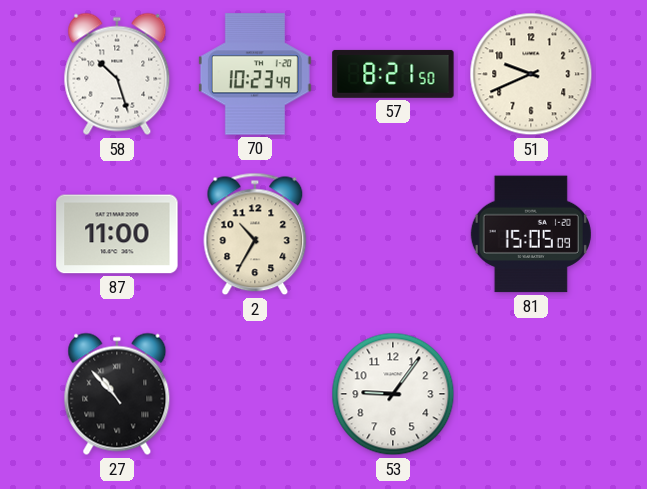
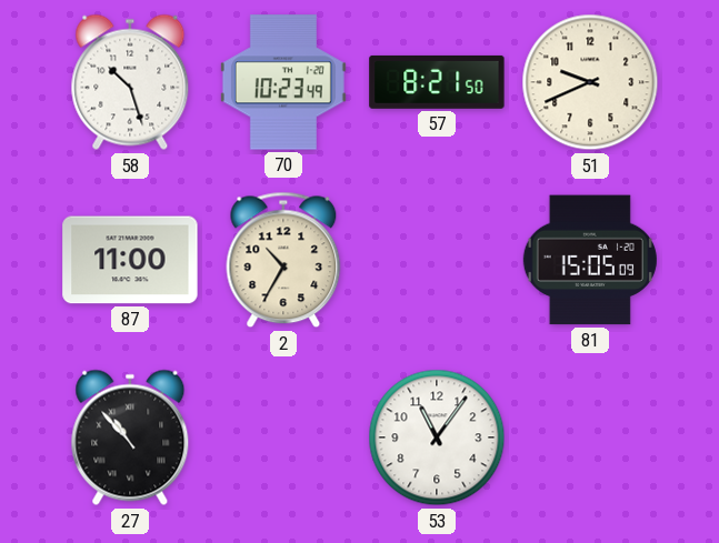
53: 9:06 -> 11:06 (437, 438)
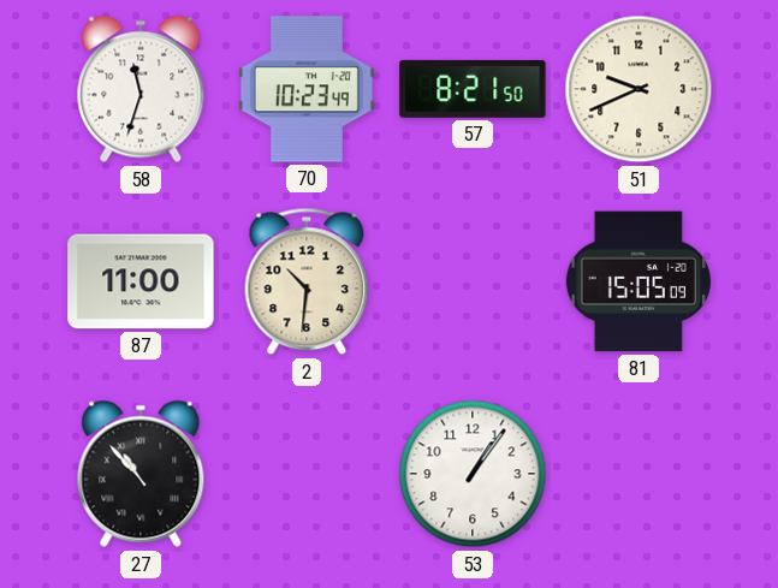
58: 10:27 -> 11:33 (141, 89)
2: 10:35 -> 10:31 (307, 281)
53: 11:06 -> 1:06 (473, 474)
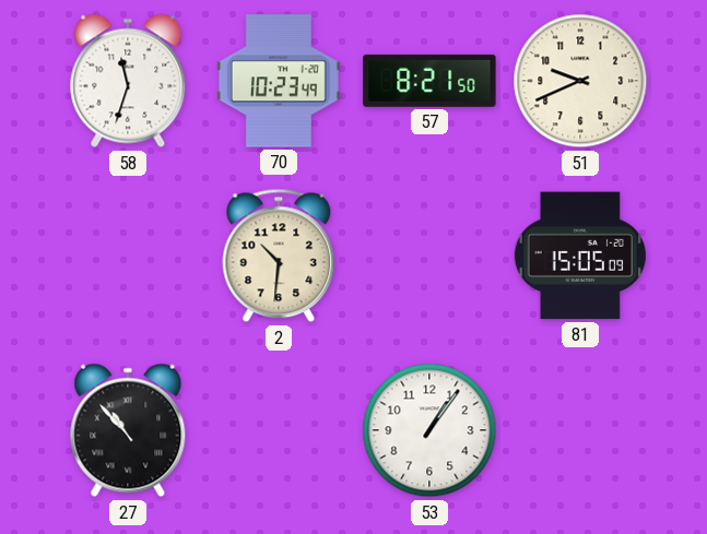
87: 11:00 -> none (141, 281)
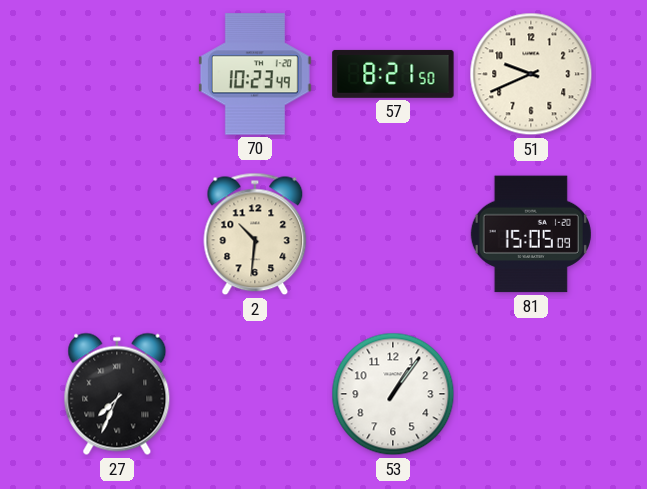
58: 11:33 -> none (128, 81)
27: 10:53 -> 7:34 (117, 394)
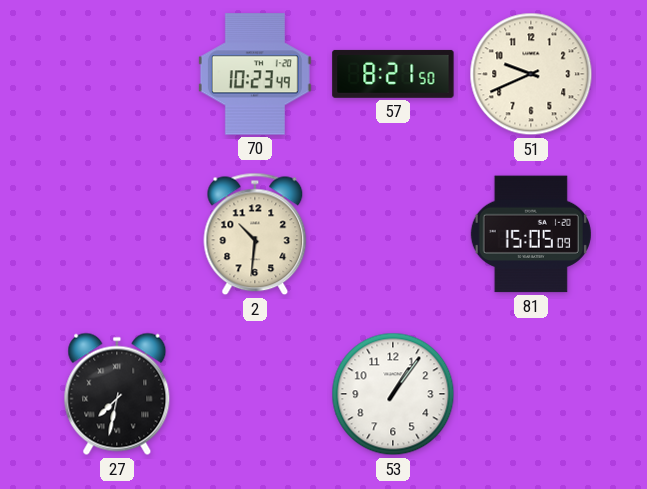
27: 7:34 -> 7:32 (117, 394)
